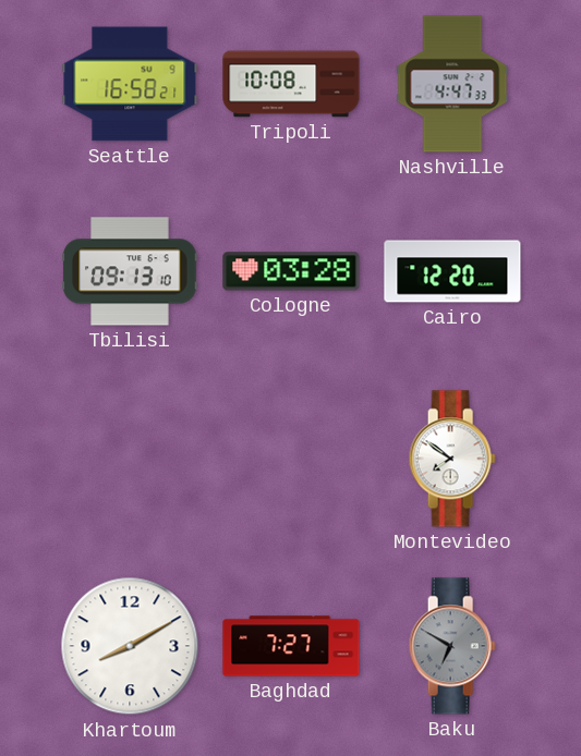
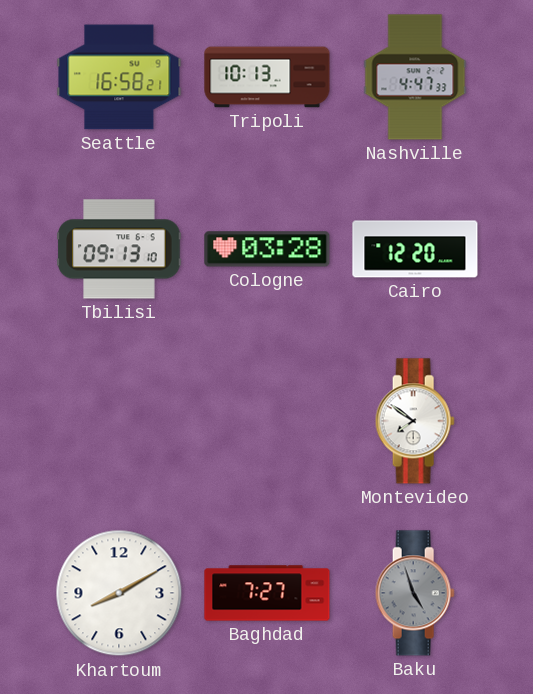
Tripoli: 10:08 -> 10:13 (267, 77)
Baku: 6:50 -> 4:57 (415, 593)
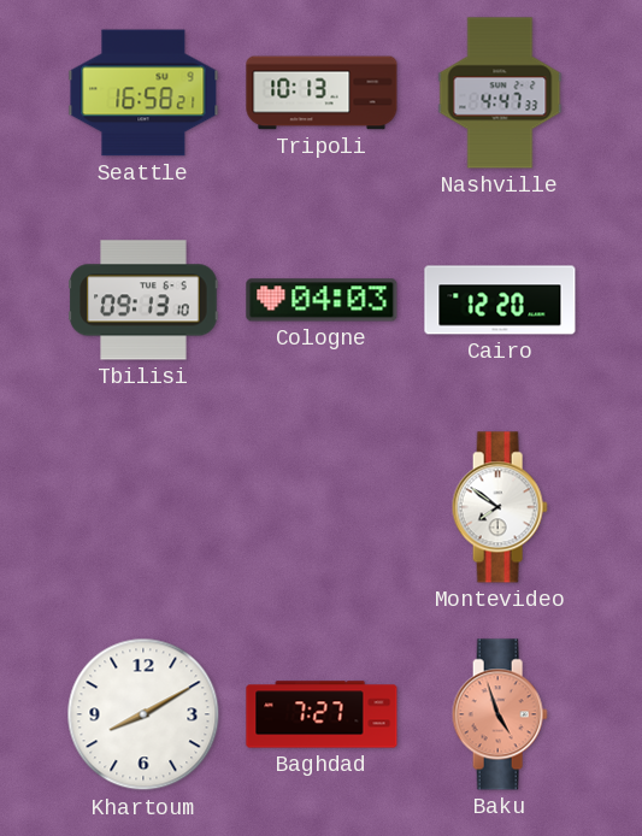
Cologne: 03:28 -> 04:03 (322, 300)
Baku dial: grey -> salmon (500, 714)
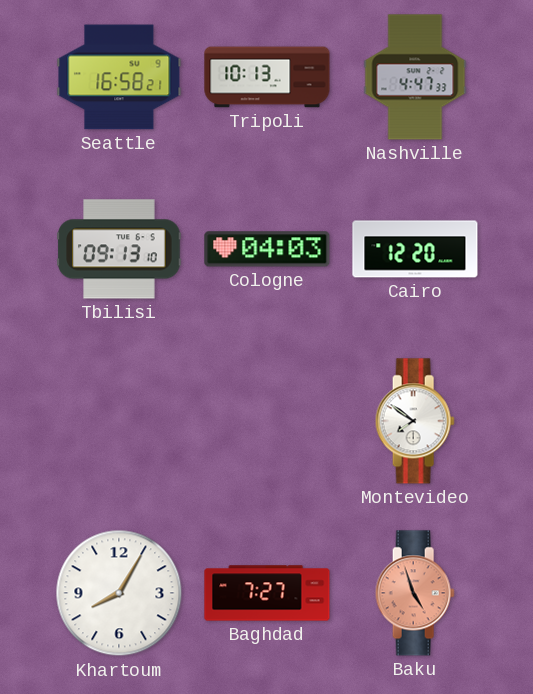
Khartoum: 8:10 -> 8:05 (119, 593)
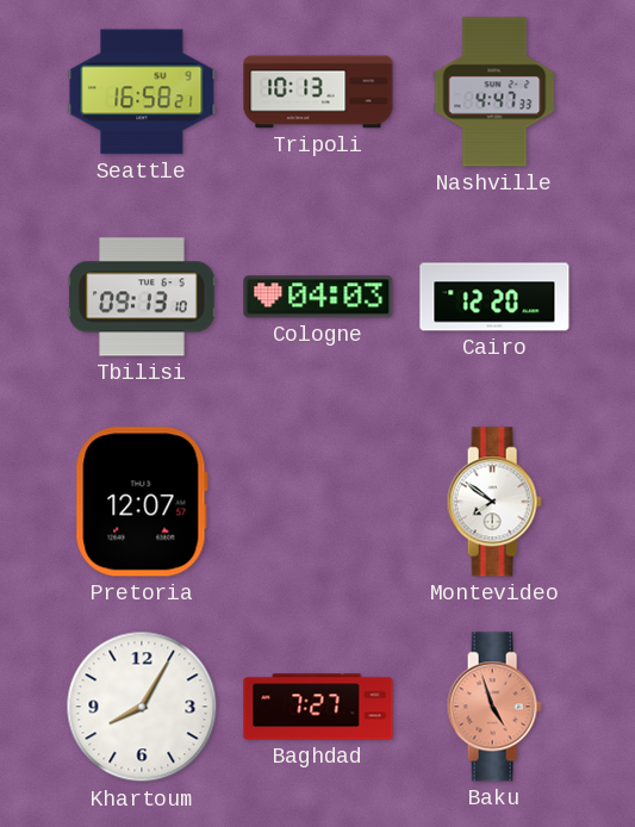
Pretoria: none -> 12:07 (142, 502)
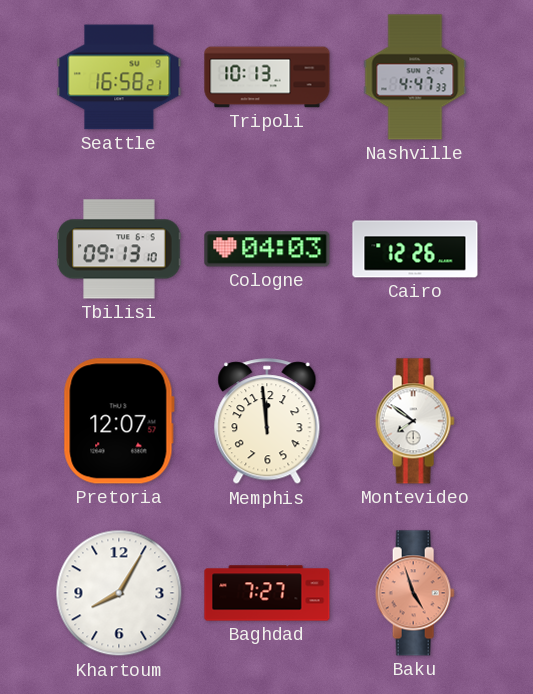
Cairo: 12:20 -> 12:26 (415, 249)
Memphis: none -> 11:59 (267, 422)
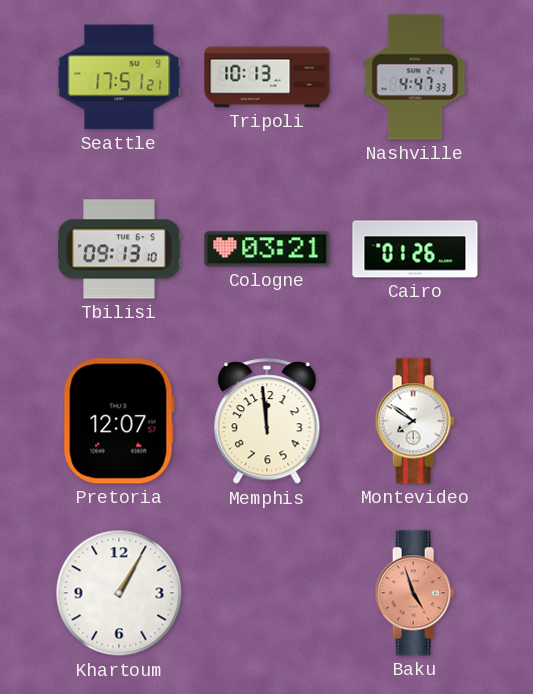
Seattle: 16:58 -> 17:51 (119, 77)
Cologne: 04:03 -> 03:21 (267, 249)
Cairo: 12:26 -> 01:26 (415, 249)
Khartoum: 8:05 -> 1:05 (119, 593)
Baghdad: 7:27 -> none (267, 593)
